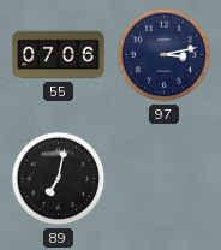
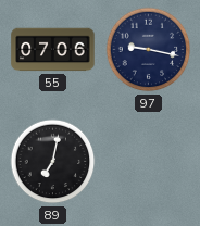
97: 3:13 -> 9:17 (149, 50)
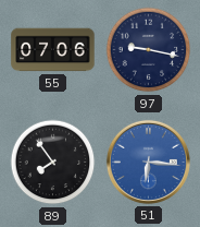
89: 7:02 -> 7:54 (53, 163)
51: none -> 6:16 (148, 162)
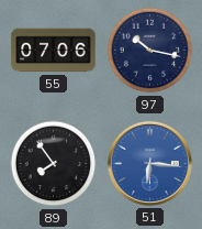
97: 9:17 -> 10:17 (150, 51)
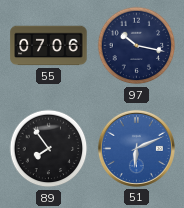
51: 6:16 -> 6:11 (136, 148)
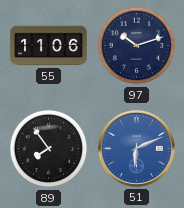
55: 07:06 -> 11:06 (49, 46)
97: 10:17 -> 10:12 (137, 46)
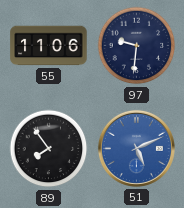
97: 10:12 -> 9:31 (137, 46)
51: 6:11 -> 5:11 (136, 148)
